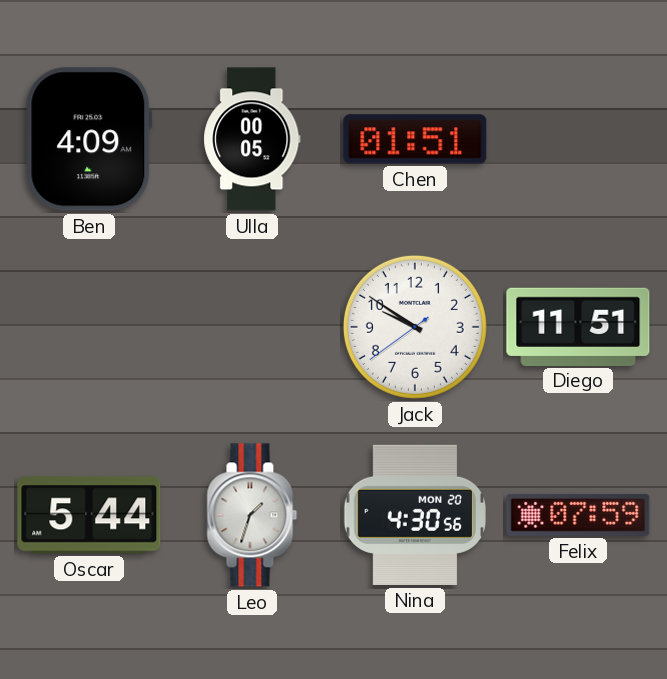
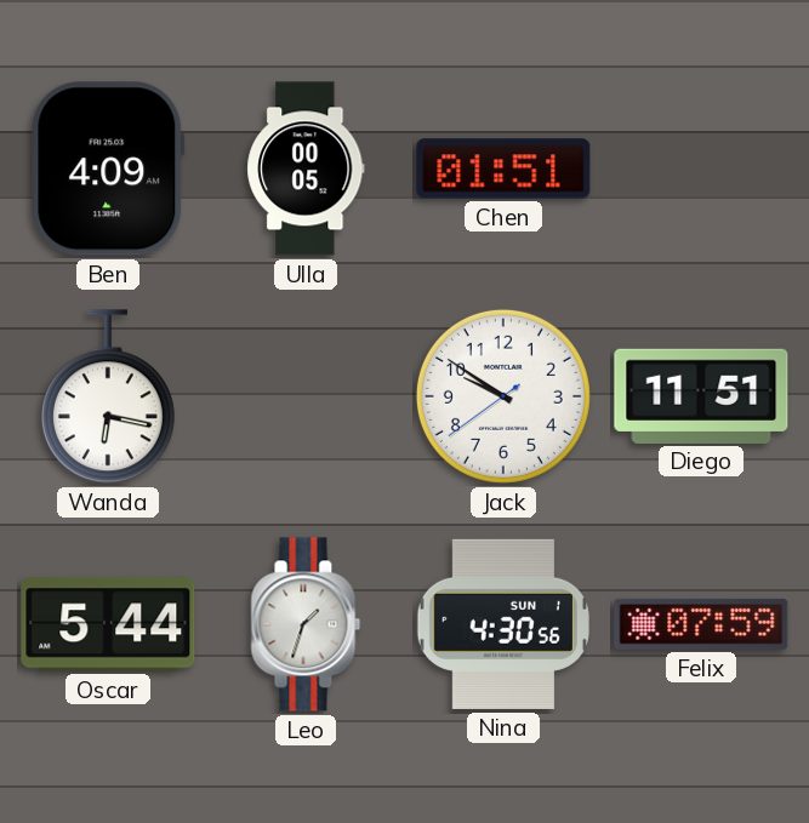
Wanda: none -> 6:17 (108, 398)
Nina date: MON 20 -> SUN 1 (503, 624)
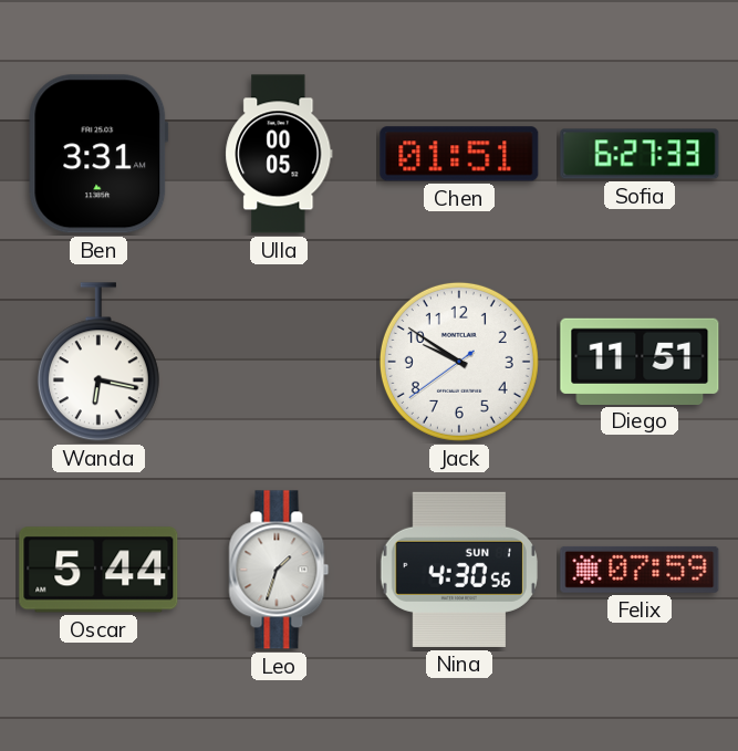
Ben: 4:09 -> 3:31 (98, 154)
Sofia: none -> 6:27 (640, 154)
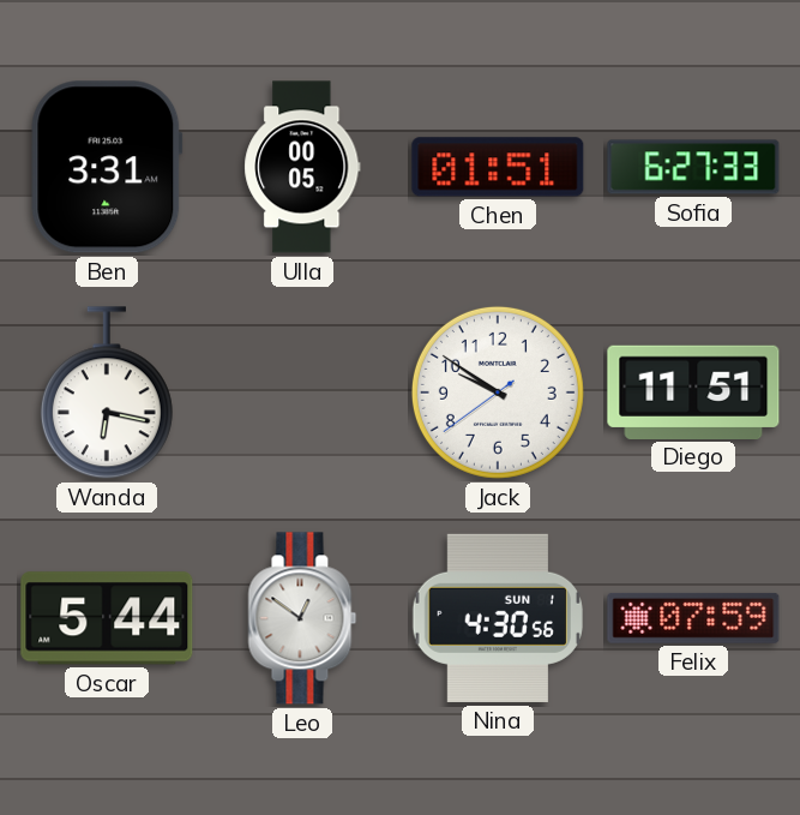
Leo: 1:33 -> 12:51 (302, 618)
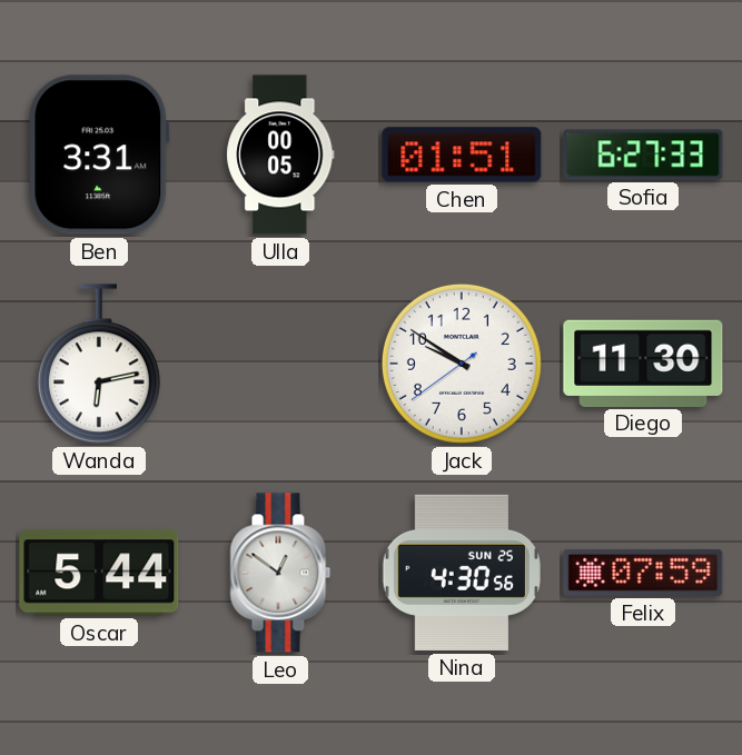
Wanda: 6:17 -> 6:13 (99, 365)
Diego: 11:51 -> 11:30 (643, 362)
Nina date: SUN 1 -> SUN 25 (462, 573)
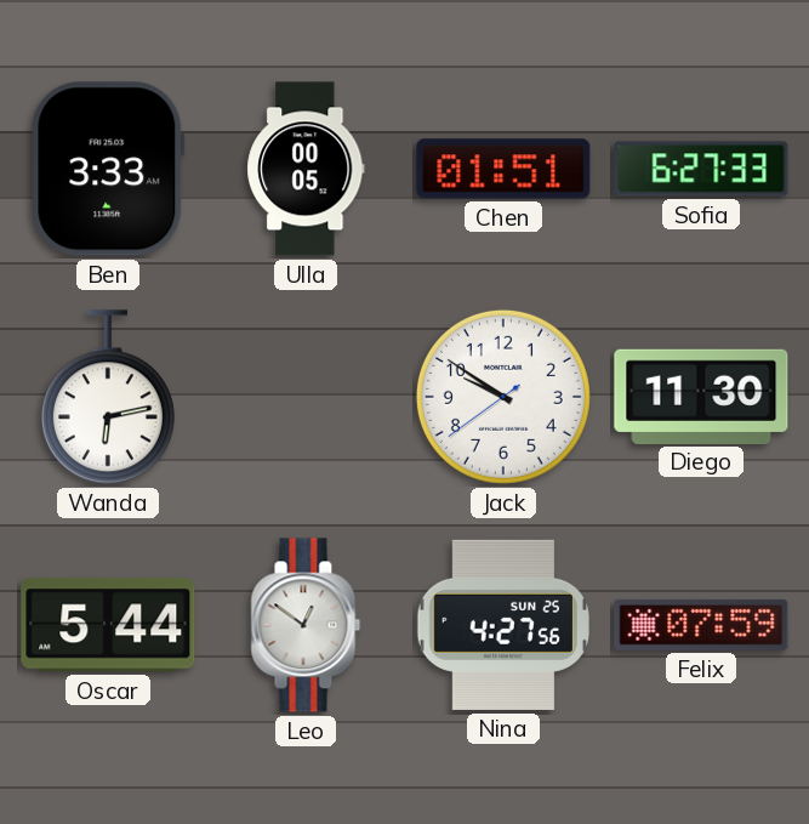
Ben: 3:31 -> 3:33 (108, 169)
Nina: 4:30 -> 4:27 (503, 625)
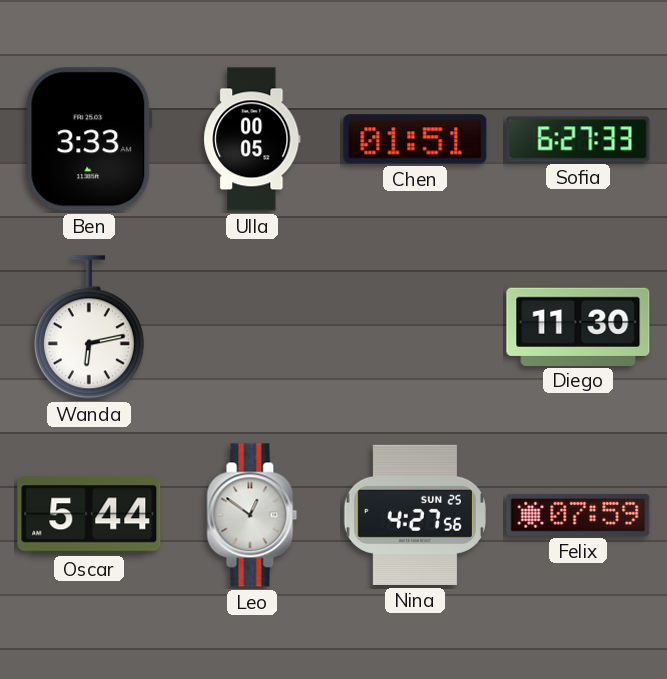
Jack: 9:50 -> none (503, 397)
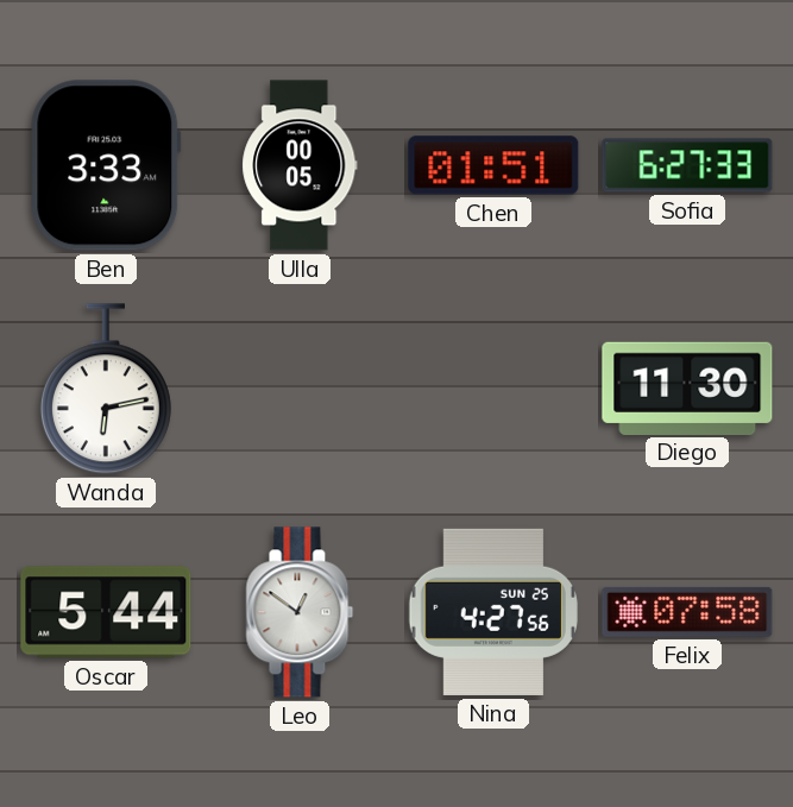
Felix: 07:59 -> 07:58 (687, 612)
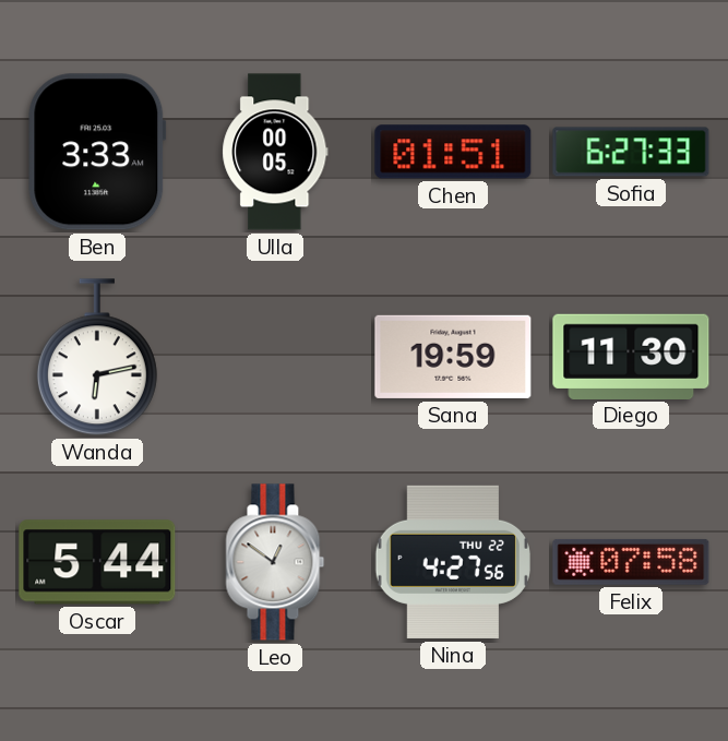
Sana: none -> 19:59 (453, 357)
Nina date: SUN 25 -> THU 22 (453, 562)
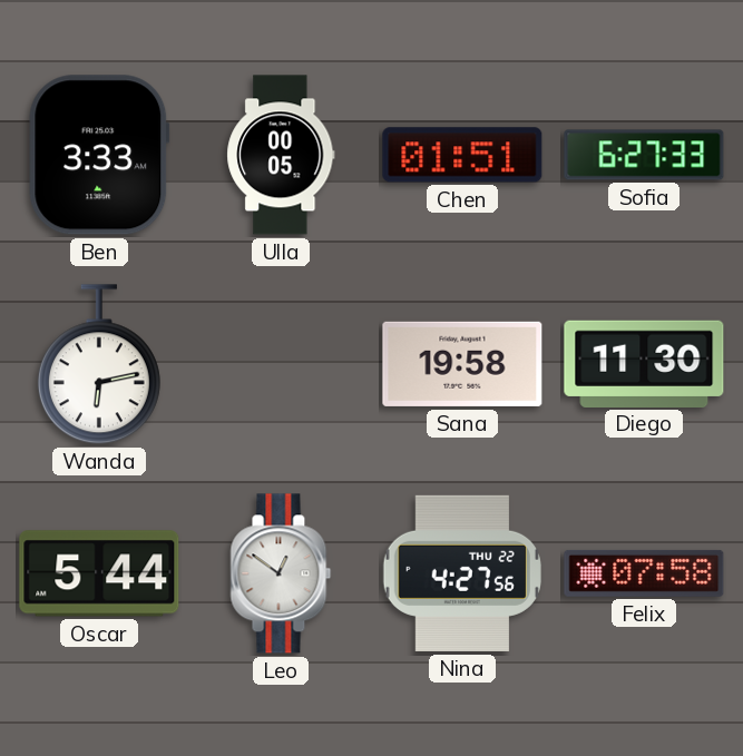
Sana: 19:59 -> 19:58 (462, 364)
